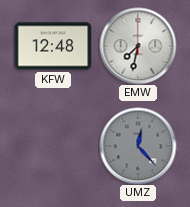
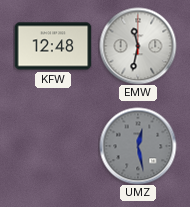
EMW: 7:32 -> 11:32 (138, 46)
UMZ: 12:23 -> 12:28 (138, 146)
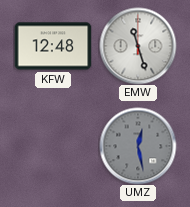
EMW: 11:32 -> 11:27 (138, 46)
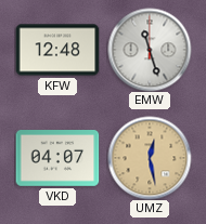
VKD: none -> 04:07 (57, 159)
UMZ dial: grey -> champagne (150, 158)
